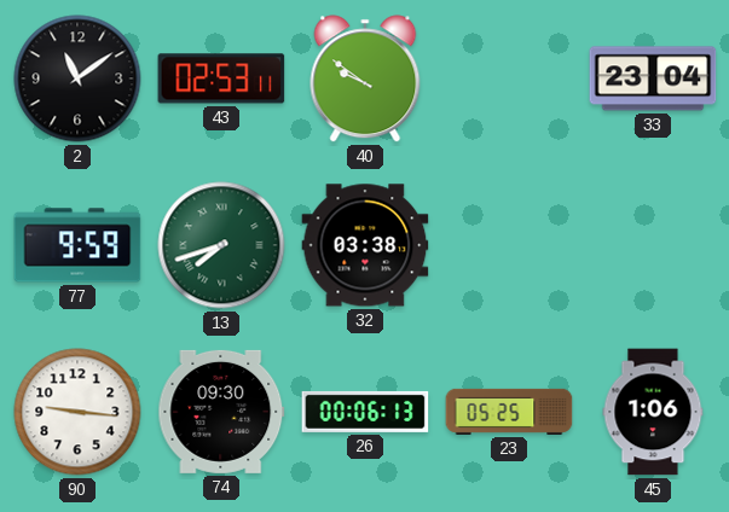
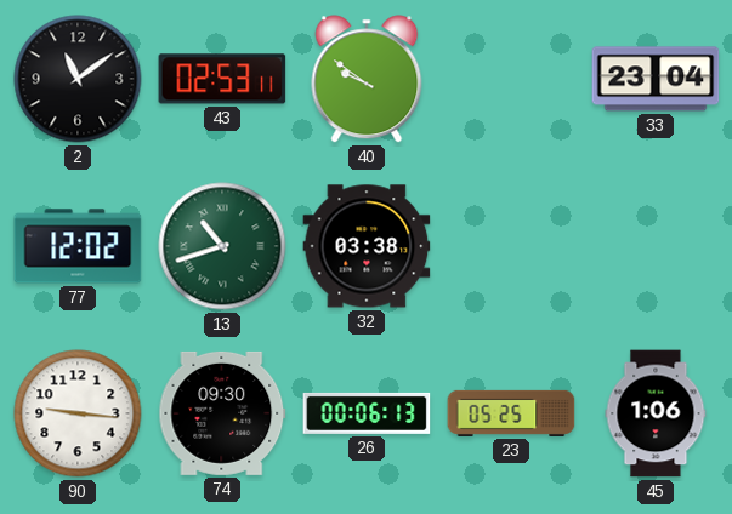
77: 9:59 -> 12:02 (78, 246)
13: 7:42 -> 10:42 (222, 246)
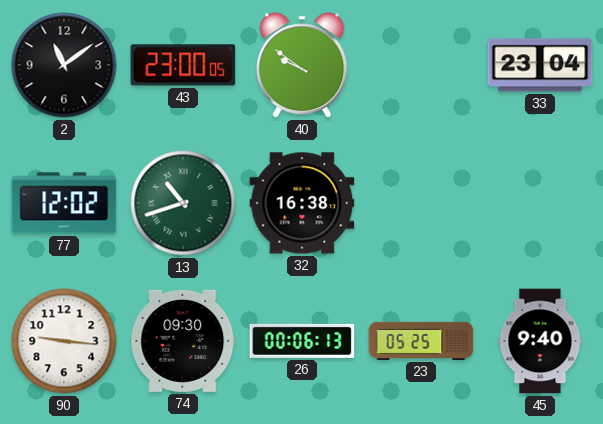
43: 02:53 -> 23:00 (183, 65)
32: 03:38 -> 16:38 (302, 203)
45: 1:06 -> 9:40 (540, 341)
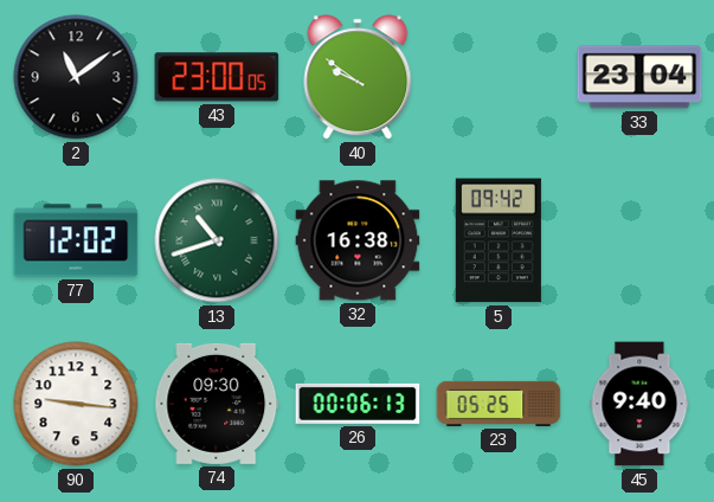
5: none -> 09:42 (498, 240)
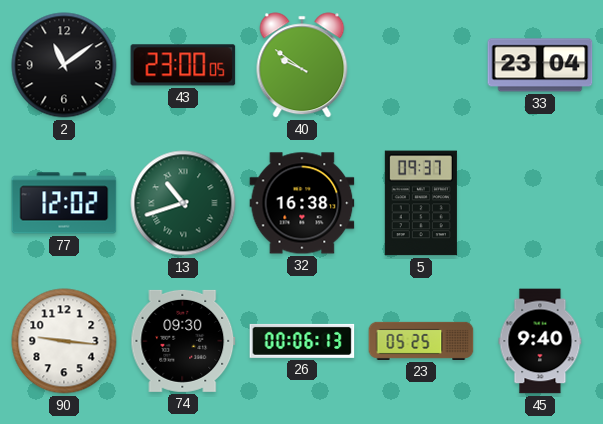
5: 09:42 -> 09:37 (421, 203)
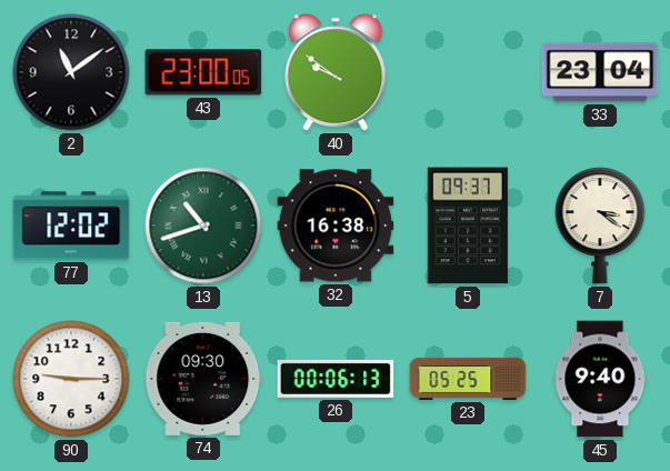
7: none -> 3:21 (600, 226)
90: 9:16 -> 9:15 (71, 379)
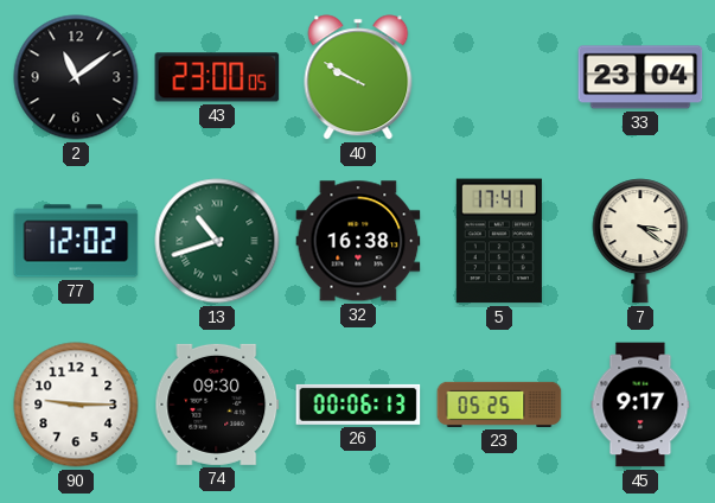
40: 9:51 -> 9:50 (358, 77)
5: 09:37 -> 17:41 (499, 241)
45: 9:40 -> 9:17 (640, 405)
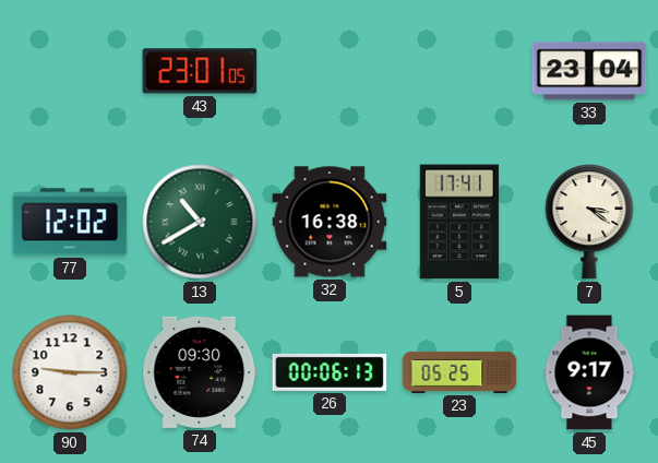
2: 11:09 -> none (76, 77)
43: 23:00 -> 23:01 (200, 71)
40: 9:50 -> none (358, 77)
13: 10:42 -> 10:40 (200, 222)
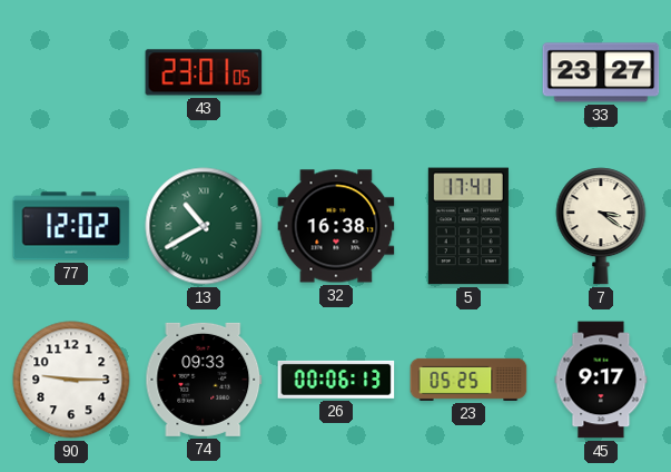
33: 23:04 -> 23:27 (601, 72)
74: 09:30 -> 09:33 (204, 380)
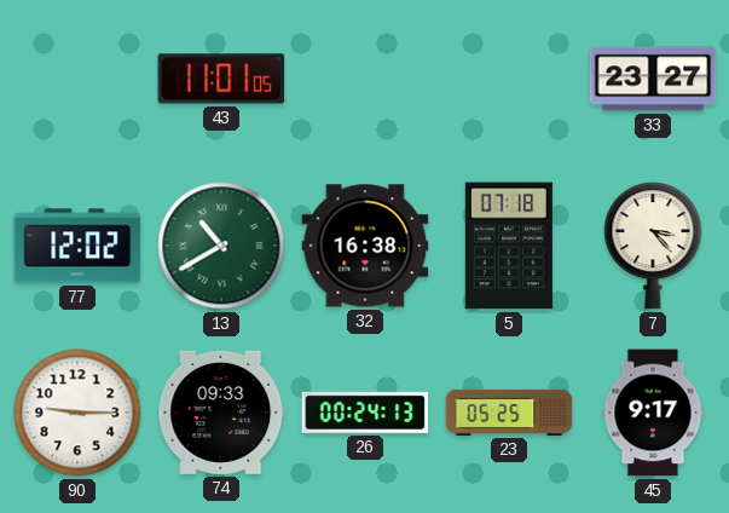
43: 23:01 -> 11:01 (221, 79)
5: 17:41 -> 07:18 (509, 246)
7: 3:21 -> 3:23 (653, 246)
26: 00:06 -> 00:24 (365, 413)
